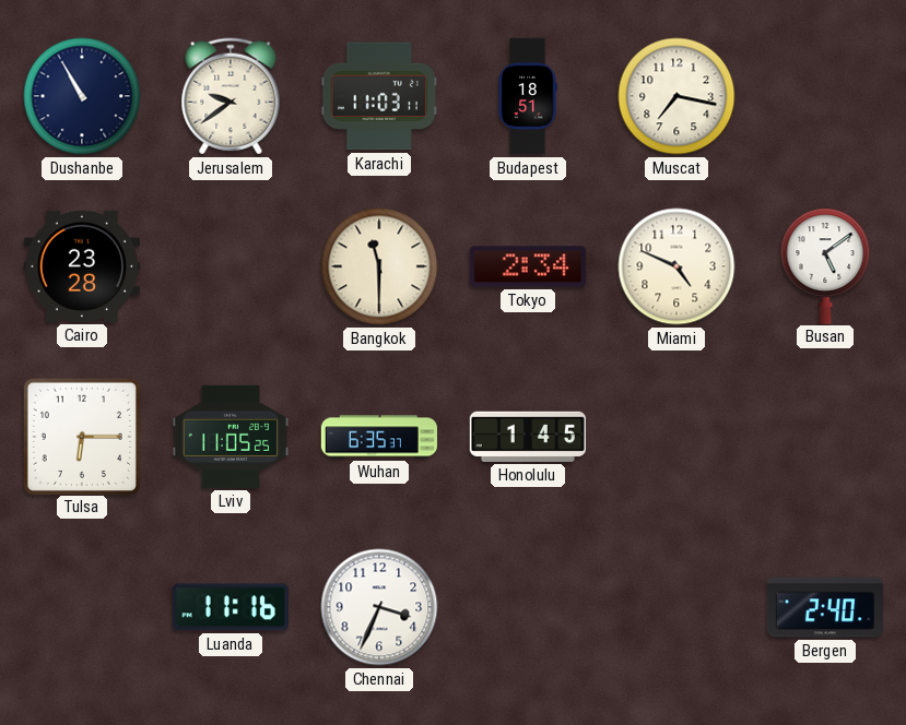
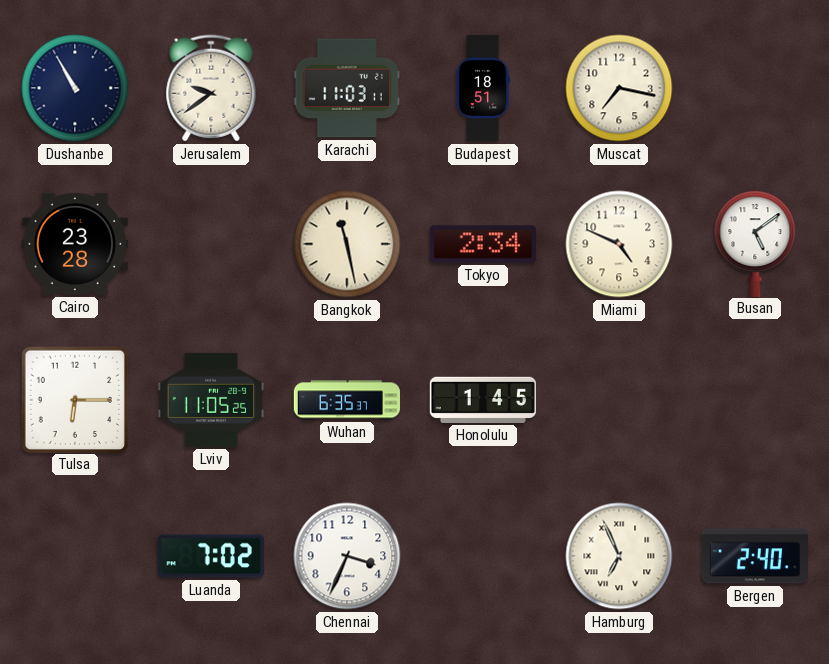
Bangkok: 11:30 -> 11:28 (347, 244)
Luanda: 11:16 -> 7:02 (211, 556)
Hamburg: none -> 6:56 (619, 556)
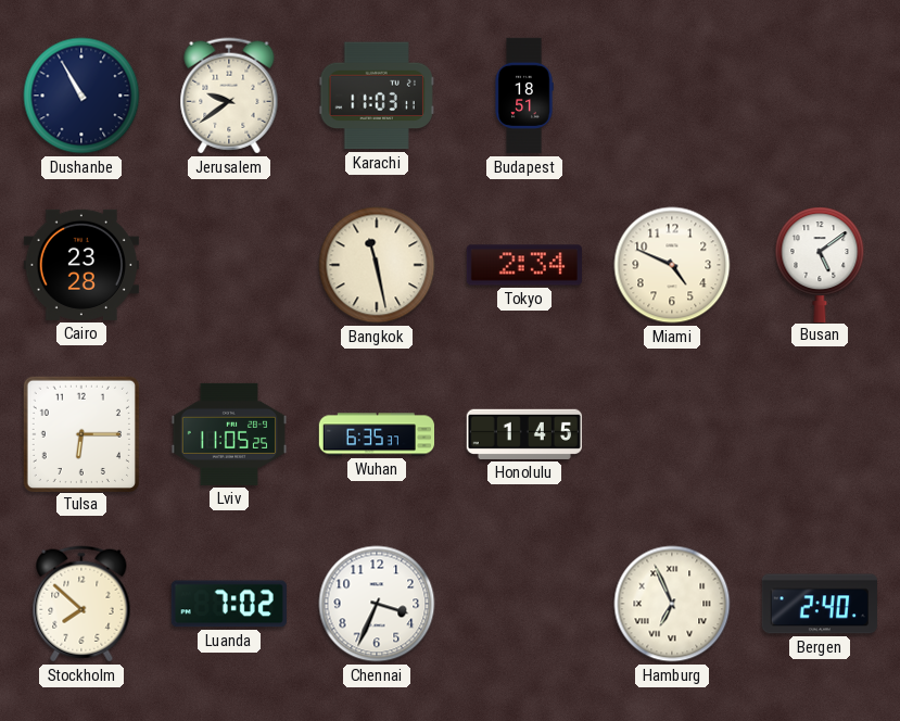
Muscat: 7:17 -> none (619, 88)
Stockholm: none -> 7:52 (81, 604)
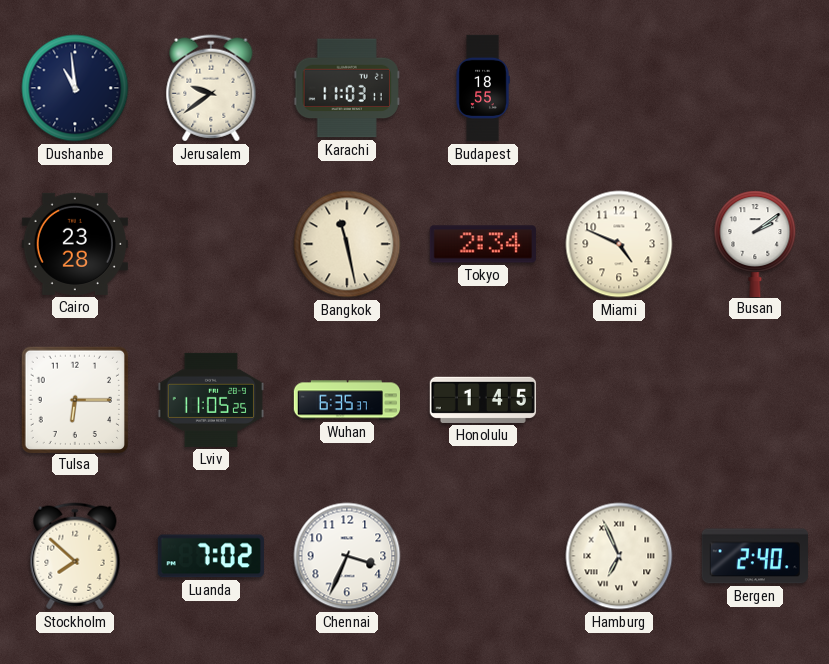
Dushanbe: 10:55 -> 10:59 (75, 88)
Budapest: 18:51 -> 18:55 (483, 88)
Busan: 5:09 -> 2:09 (755, 243)
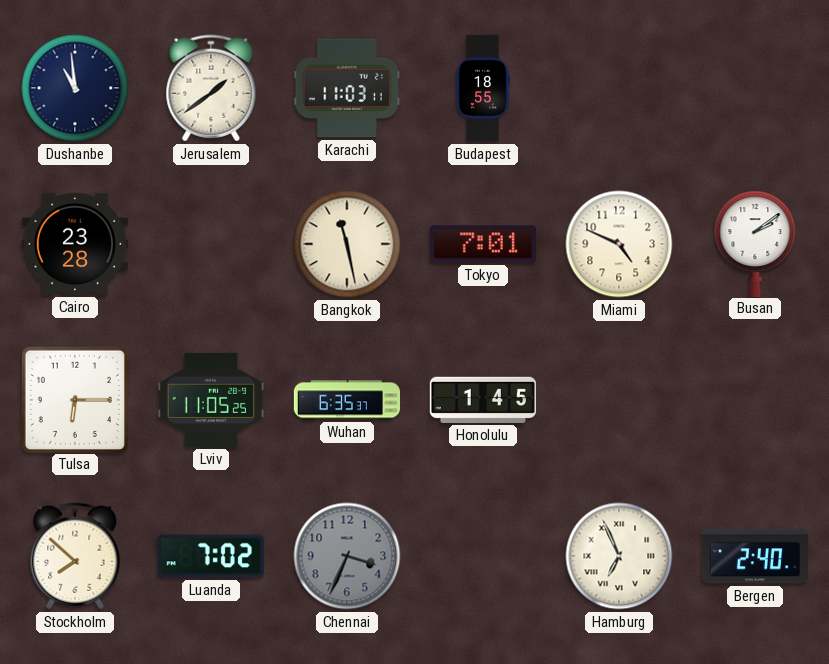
Jerusalem: 9:39 -> 1:39 (211, 88)
Tokyo: 2:34 -> 7:01 (483, 244)
Chennai dial: white -> grey (347, 556)
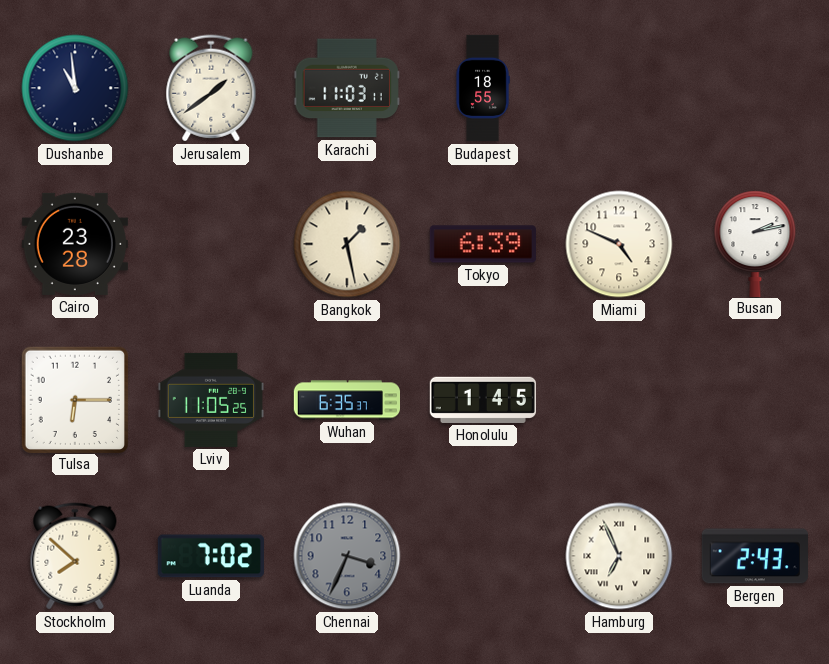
Bangkok: 11:28 -> 1:28 (347, 244)
Tokyo: 7:01 -> 6:39 (483, 244)
Busan: 2:09 -> 2:13 (755, 243)
Bergen: 2:40 -> 2:43 (754, 556)
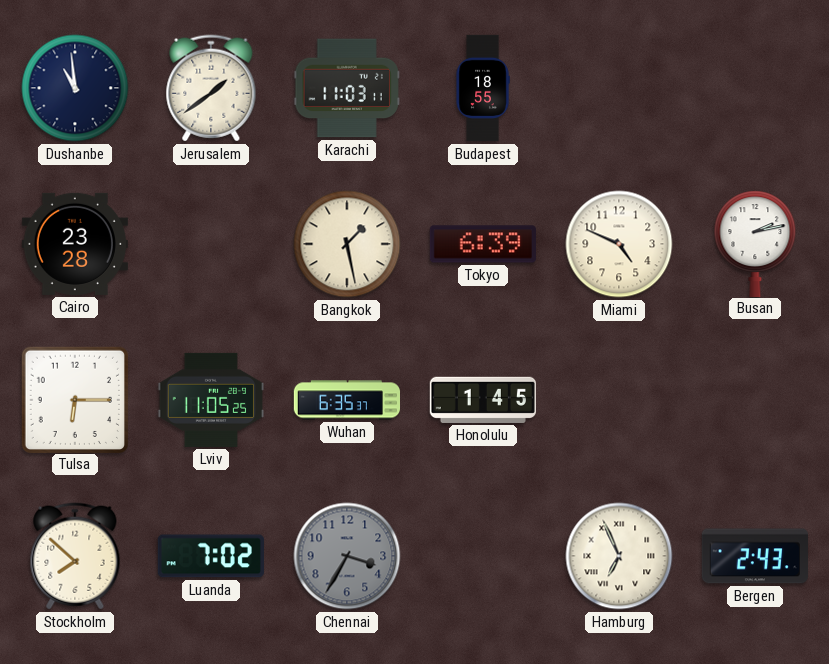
Chennai: 3:34 -> 3:35 (347, 556)
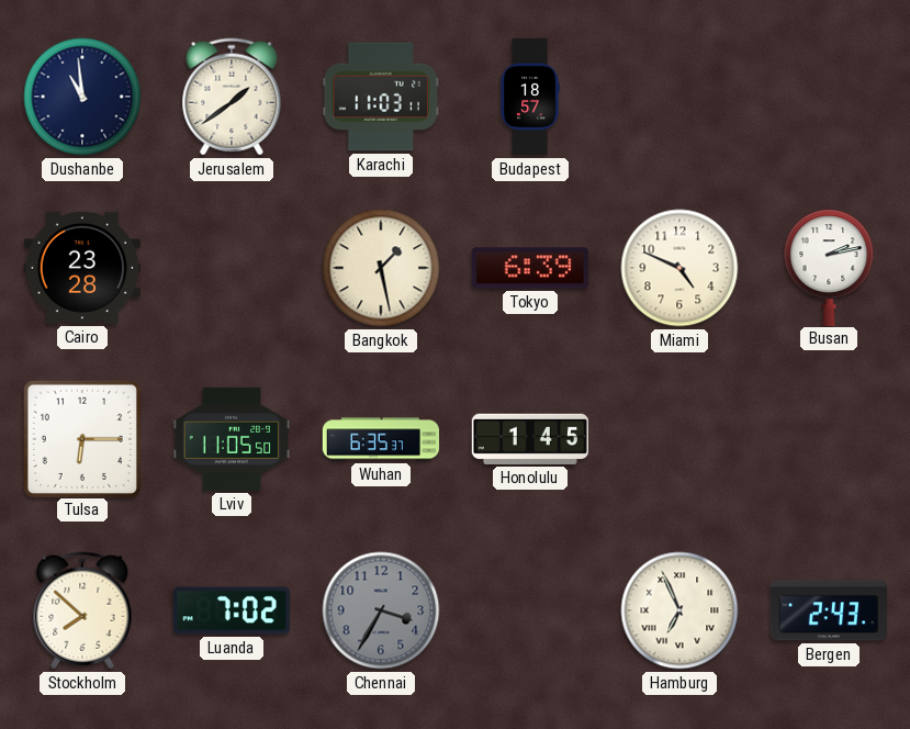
Budapest: 18:55 -> 18:57 (530, 97)
Lviv: 11:05:25 -> 11:05:50 (231, 439)
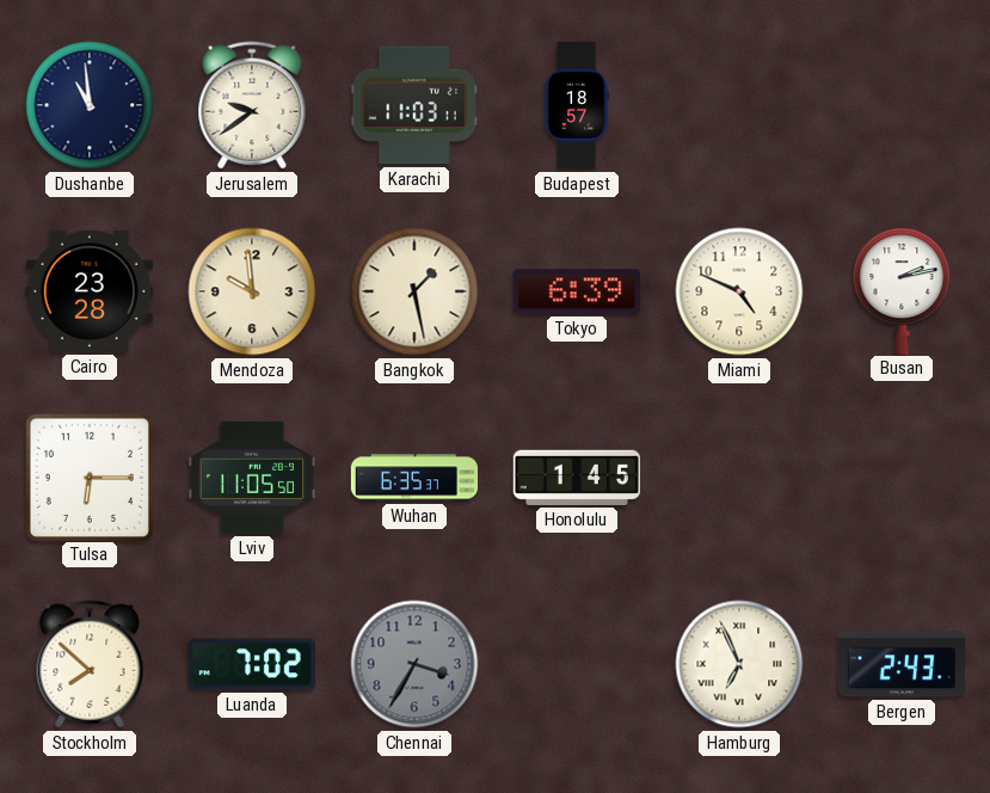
Jerusalem: 1:39 -> 9:39 (252, 105)
Mendoza: none -> 9:59 (252, 291)
